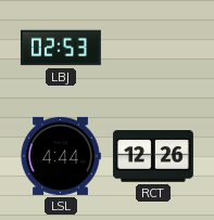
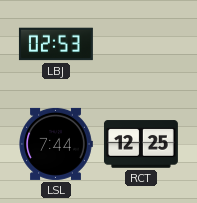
LSL: 4:44 -> 7:44 (56, 144)
RCT: 12:26 -> 12:25 (141, 144)
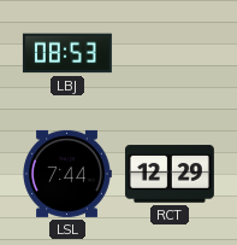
LBJ: 02:53 -> 08:53 (67, 53)
RCT: 12:25 -> 12:29 (170, 174)
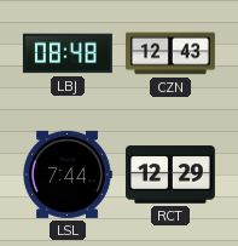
LBJ: 08:53 -> 08:48 (68, 53)
CZN: none -> 12:43 (170, 53)
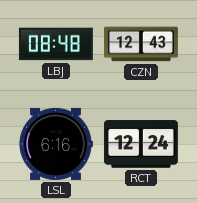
LSL: 7:44 -> 6:16 (56, 144)
RCT: 12:29 -> 12:24 (141, 144)
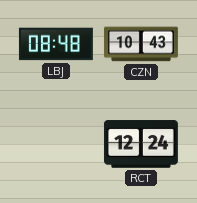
CZN: 12:43 -> 10:43 (141, 44)
LSL: 6:16 -> none (56, 144)
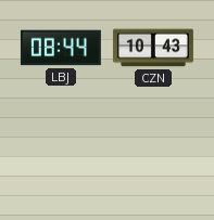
LBJ: 08:48 -> 08:44 (61, 48)
RCT: 12:24 -> none (141, 144)
